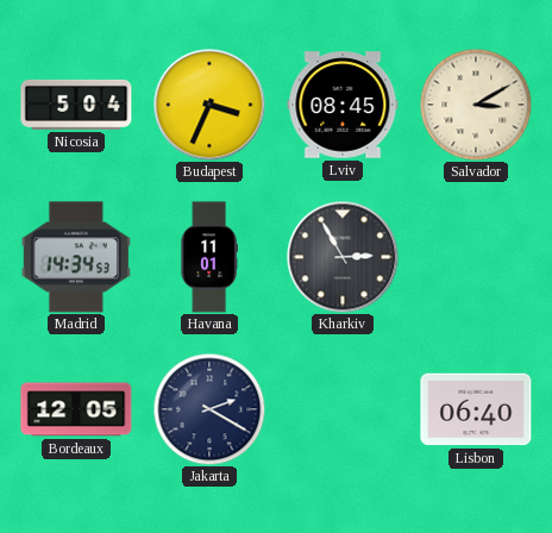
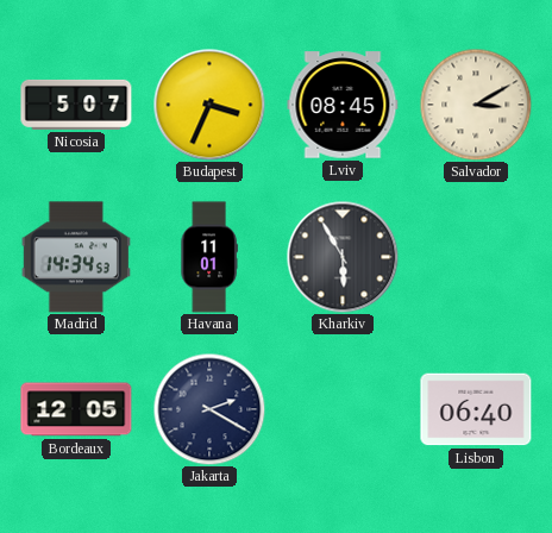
Nicosia: 5:04 -> 5:07 (76, 105)
Kharkiv: 2:55 -> 5:55 (343, 257)
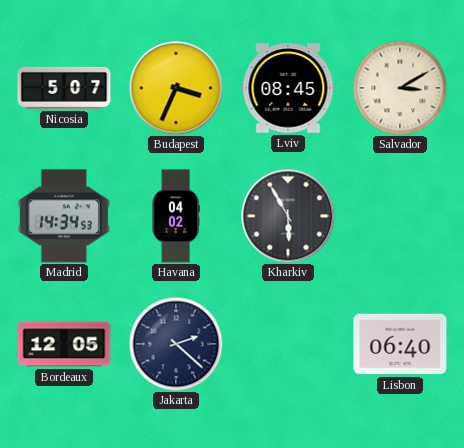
Havana: 11:01 -> 04:02 (176, 216)
Jakarta: 2:20 -> 2:22 (176, 344)
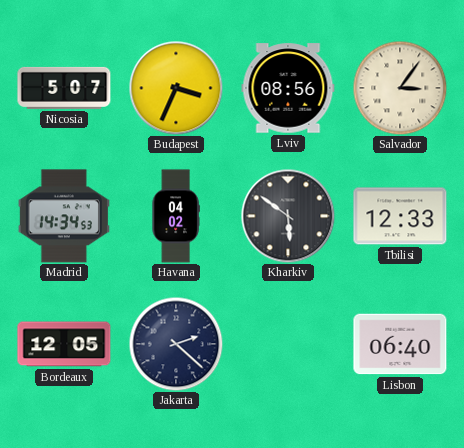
Lviv: 08:45 -> 08:56 (288, 88)
Salvador: 3:10 -> 3:06 (400, 88)
Kharkiv: 5:55 -> 5:51 (288, 216)
Tbilisi: none -> 12:33 (400, 216)
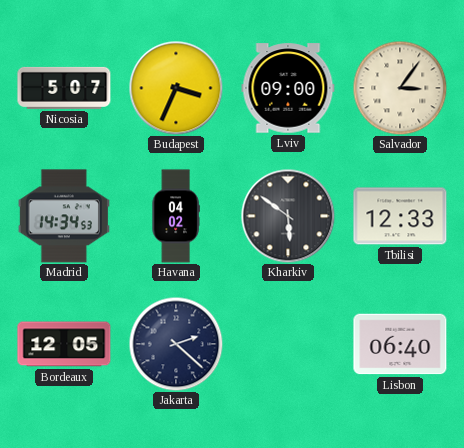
Lviv: 08:56 -> 09:00 (288, 88)
